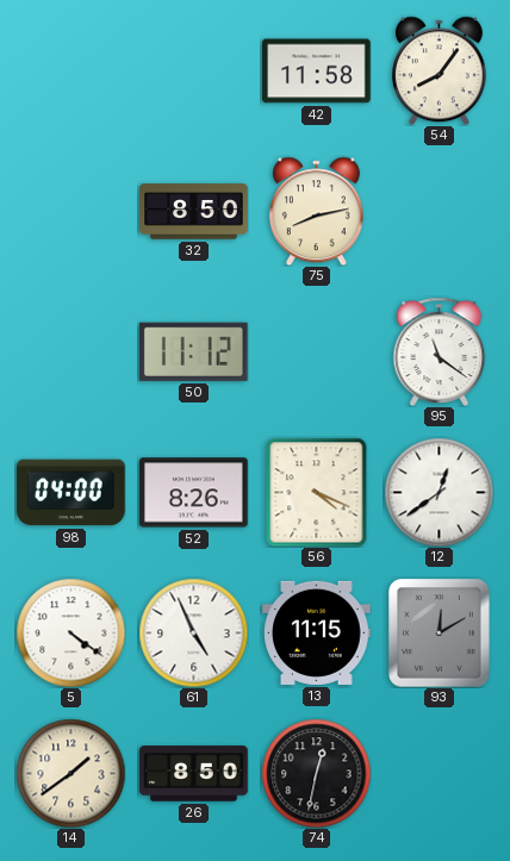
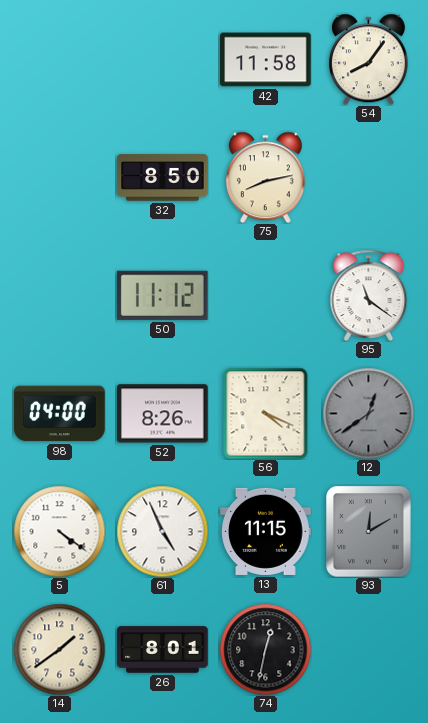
12 dial: white -> grey (368, 413)
26: 8:50 -> 8:01 (163, 650)
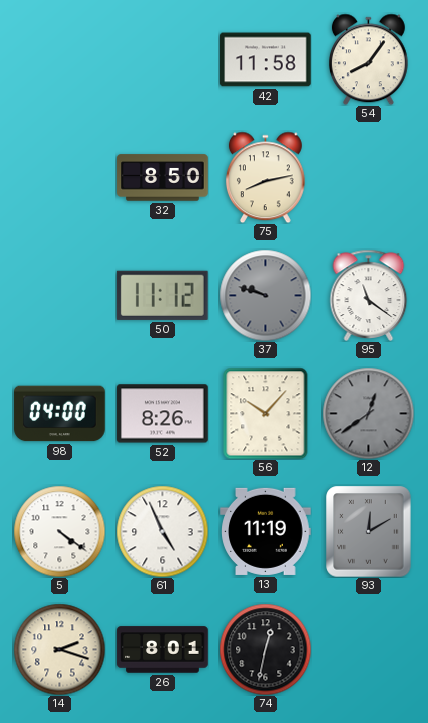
37: none -> 9:48 (265, 295)
56: 4:19 -> 10:07 (266, 413)
13: 11:15 -> 11:19 (266, 531)
14: 1:39 -> 2:18 (59, 649)
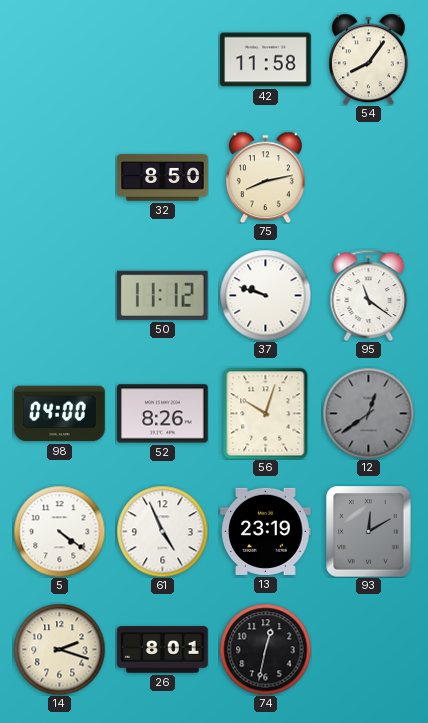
37 dial: grey -> white (265, 295)
56: 10:07 -> 10:03 (266, 413)
13: 11:19 -> 23:19 (266, 531)
